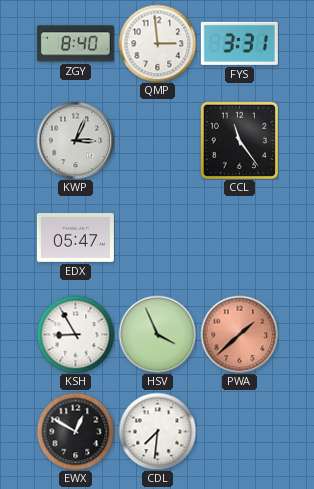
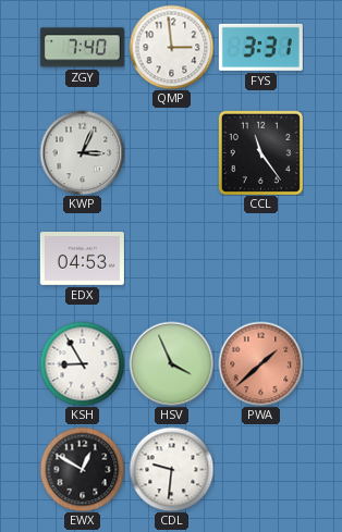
ZGY: 8:40 -> 7:40 (82, 48)
EDX: 05:47 -> 04:53 (82, 259)
CDL: 7:31 -> 9:31 (171, 469)
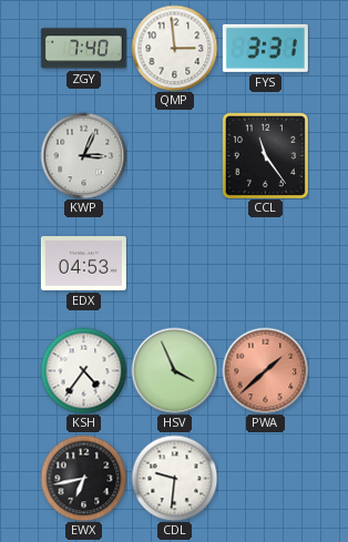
KSH: 8:55 -> 4:36 (83, 370)
EWX: 12:50 -> 6:43 (83, 478)
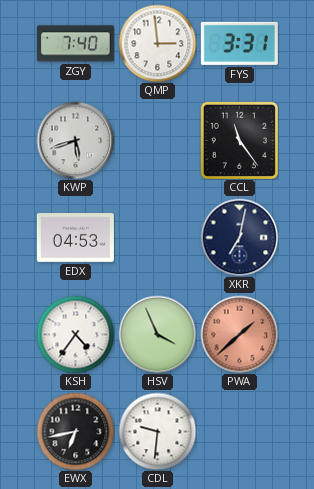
KWP: 3:04 -> 5:42 (75, 140)
XKR: none -> 7:02 (239, 237)
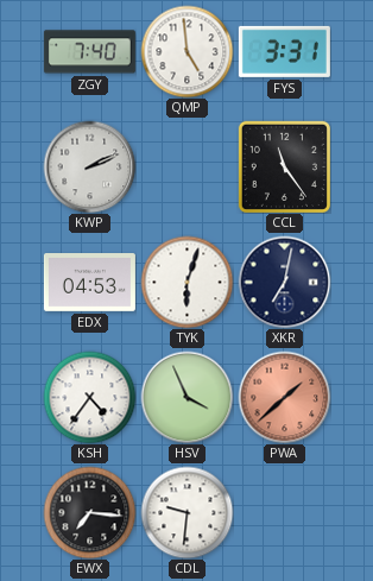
QMP: 2:59 -> 4:59 (186, 51)
KWP: 5:42 -> 2:11 (89, 166)
TYK: none -> 6:03 (186, 282)
EWX: 6:43 -> 7:16 (89, 512)
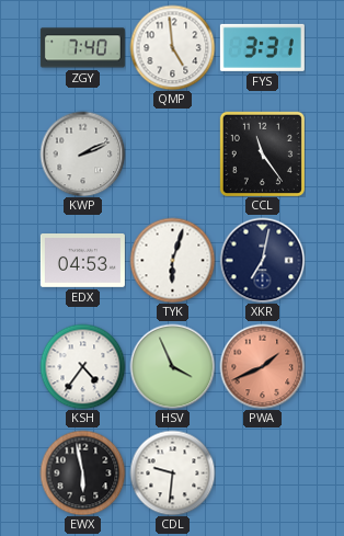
PWA: 1:38 -> 1:41 (262, 366)
EWX: 7:16 -> 5:58 (82, 472)
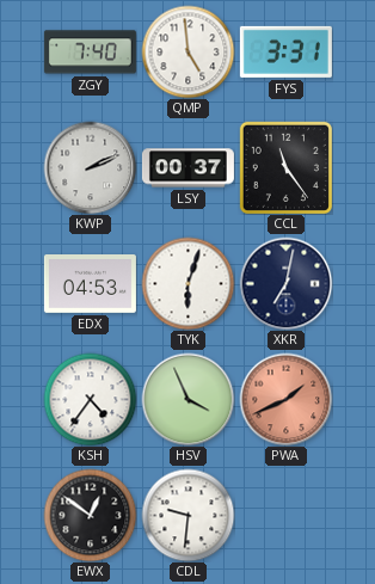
LSY: none -> 00:37 (187, 168)
EWX: 5:58 -> 12:51 (90, 515)
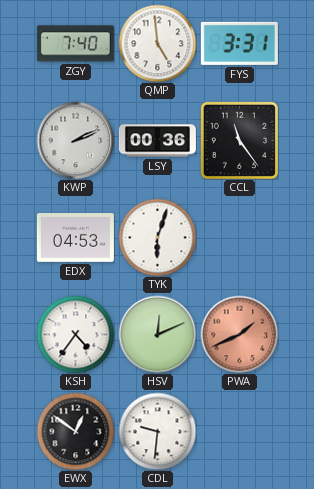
LSY: 00:37 -> 00:36 (157, 141)
XKR: 7:02 -> none (285, 283)
HSV: 3:56 -> 12:11 (157, 334)
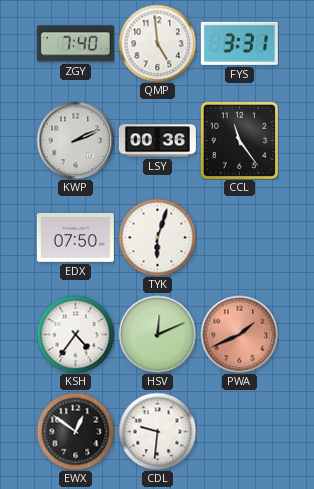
EDX: 04:53 -> 07:50 (75, 238)
